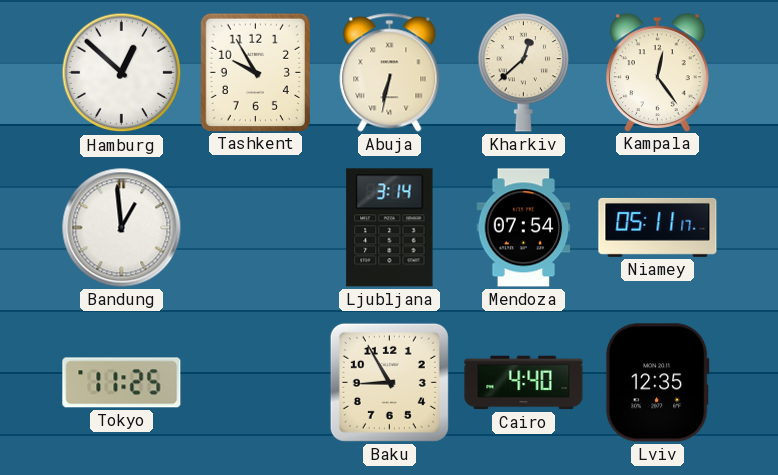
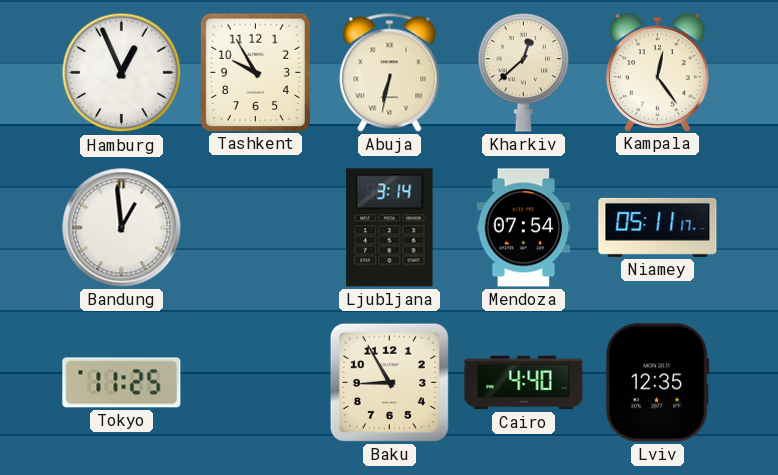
Hamburg: 12:52 -> 12:56 (122, 73)
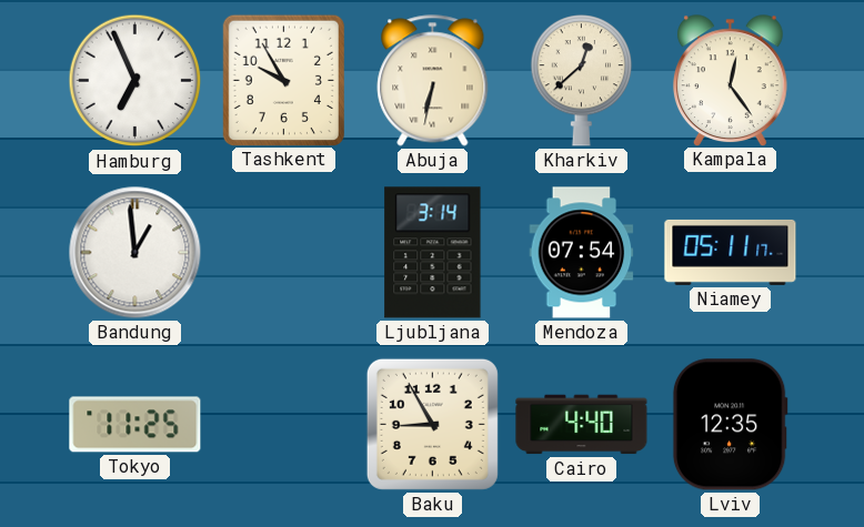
Hamburg: 12:56 -> 6:56 (135, 81)
